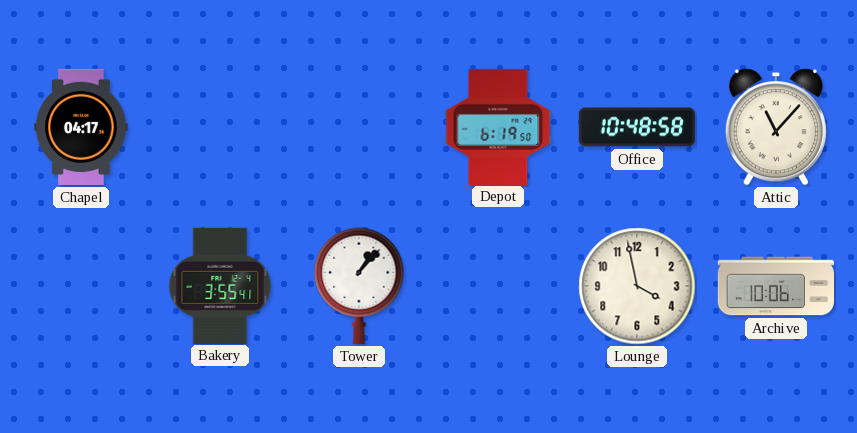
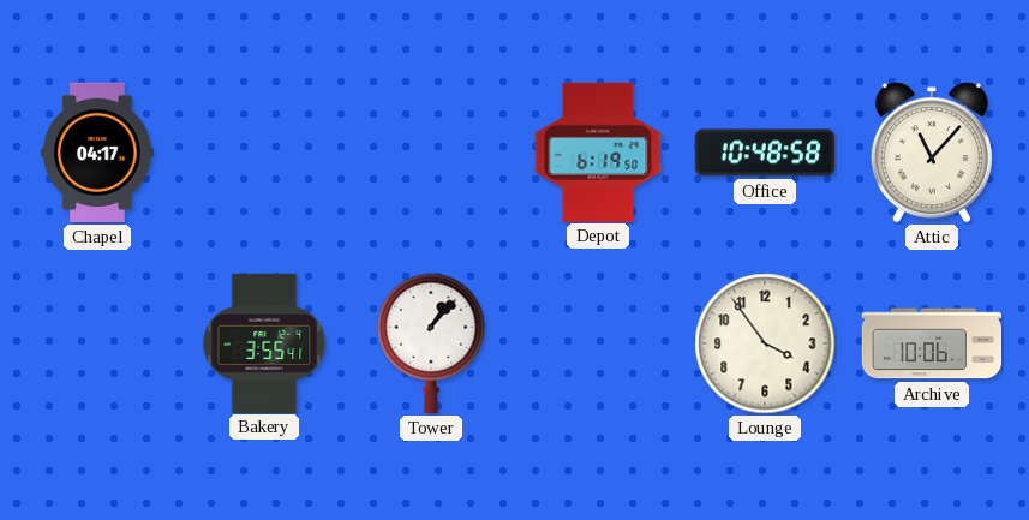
Lounge: 3:58 -> 3:54 (765, 343)
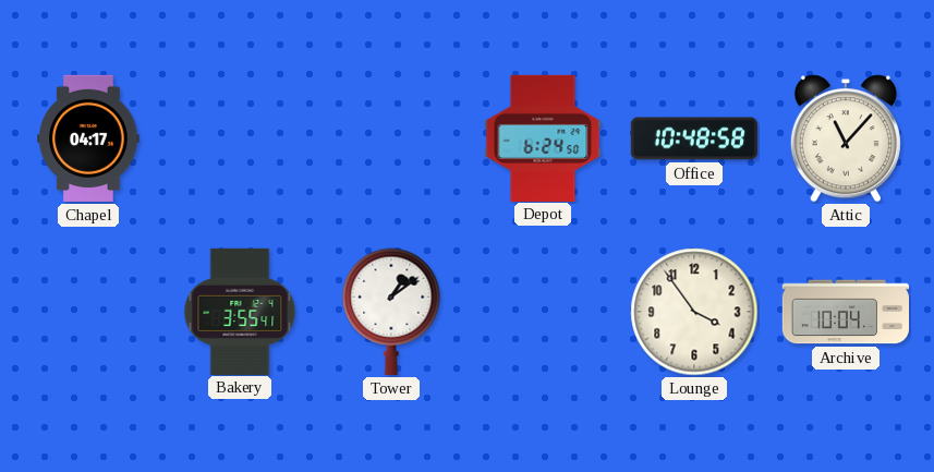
Depot: 6:19 -> 6:24 (543, 137)
Tower: 1:07 -> 1:09 (391, 312)
Archive: 10:06 -> 10:04 (845, 312)
